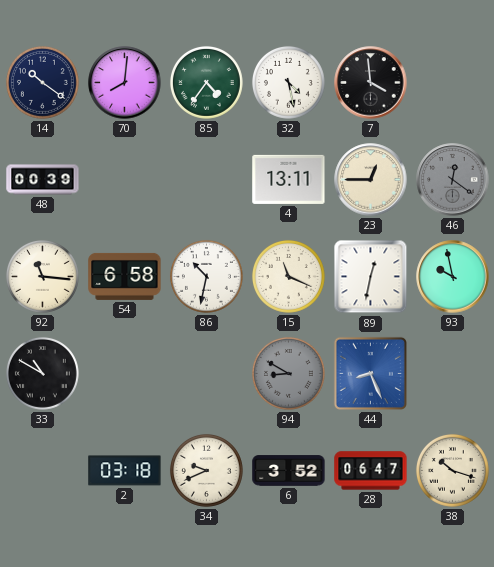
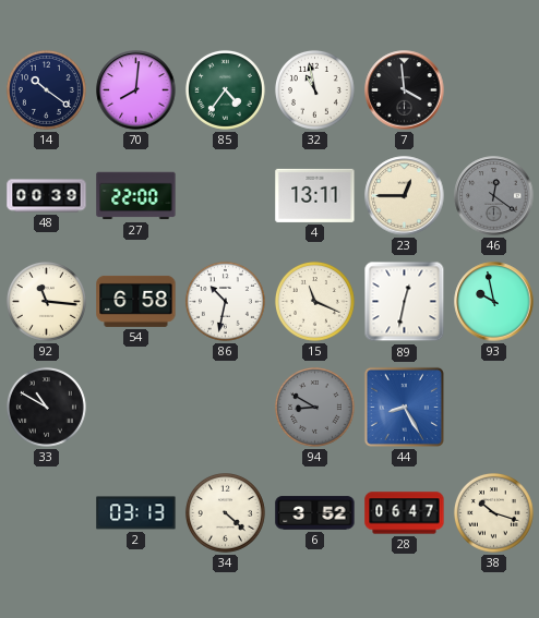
32: 4:28 -> 10:58 (314, 89)
27: none -> 22:00 (136, 196)
44: 8:26 -> 8:25 (404, 407)
2: 03:18 -> 03:13 (136, 513)
34: 9:41 -> 4:22 (225, 512)
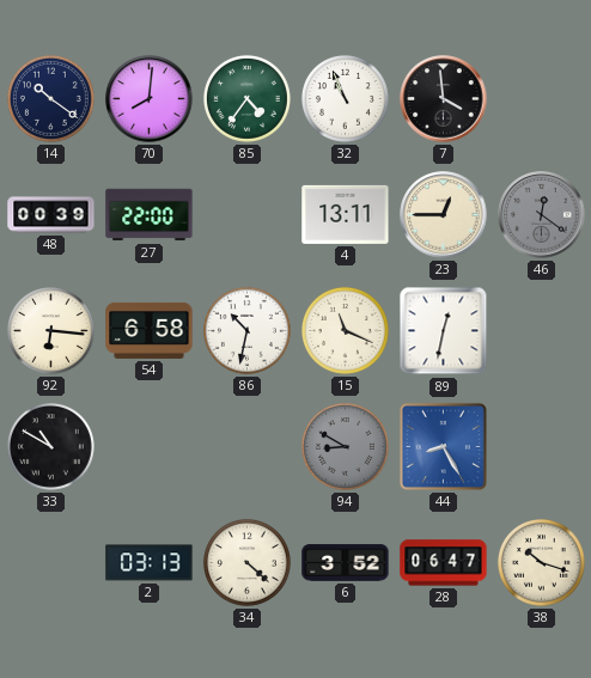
32: 10:58 -> 10:56 (345, 98)
92: 11:16 -> 6:16 (50, 330)
93: 9:58 -> none (494, 302)
